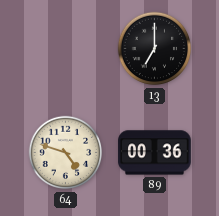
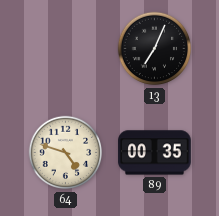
13: 7:00 -> 7:04 (155, 49)
89: 00:36 -> 00:35 (155, 153)
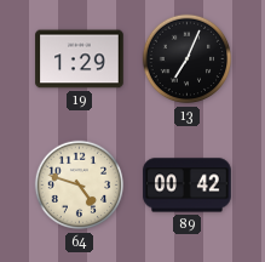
19: none -> 1:29 (80, 59)
89: 00:35 -> 00:42 (188, 186)
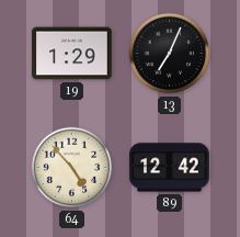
64: 4:48 -> 4:53 (72, 168)
89: 00:42 -> 12:42 (170, 168)
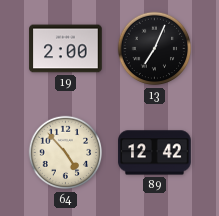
19: 1:29 -> 2:00 (66, 49)
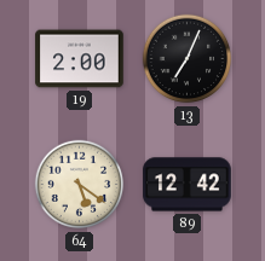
64: 4:53 -> 5:21 (80, 185)
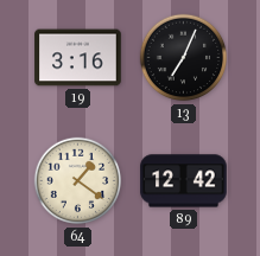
19: 2:00 -> 3:16 (78, 58)
64: 5:21 -> 1:21 (78, 181)
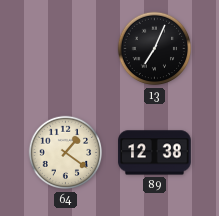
19: 3:16 -> none (78, 58)
89: 12:42 -> 12:38 (155, 153)
